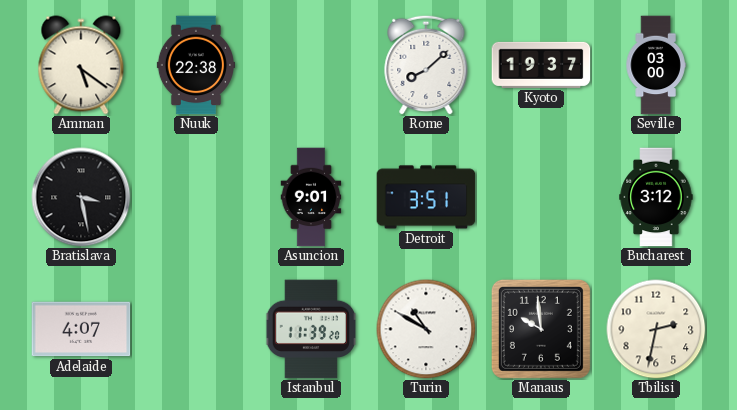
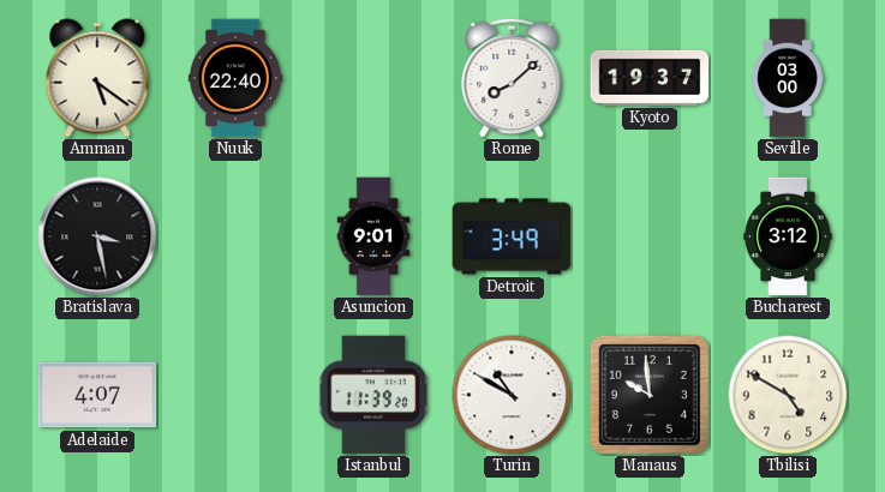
Nuuk: 22:38 -> 22:40 (234, 78)
Detroit: 3:51 -> 3:49 (512, 236)
Tbilisi: 2:32 -> 4:50 (788, 395)
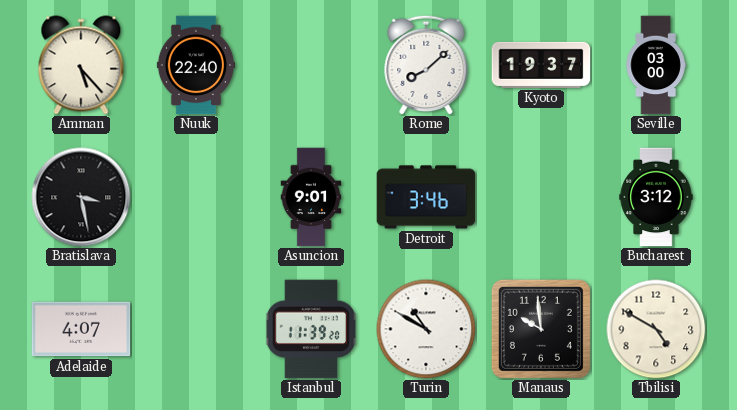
Amman: 5:21 -> 5:23 (81, 65)
Detroit: 3:49 -> 3:46 (426, 197)
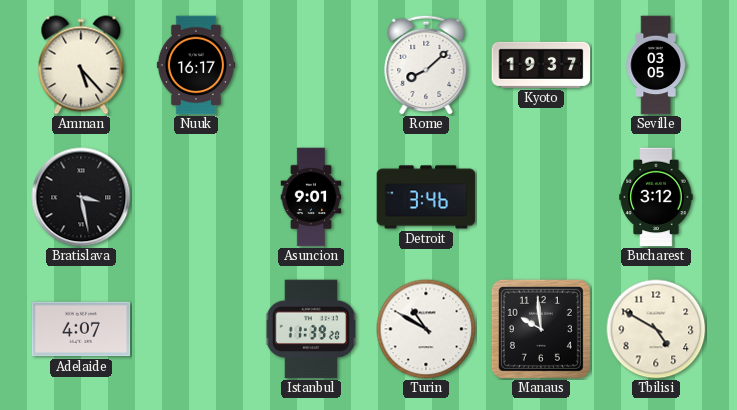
Nuuk: 22:40 -> 16:17 (195, 65)
Seville: 03:00 -> 03:05 (656, 65)
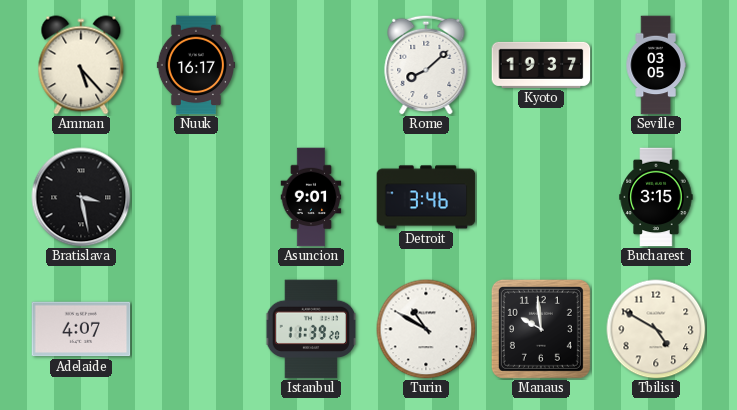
Bucharest: 3:12 -> 3:15 (656, 197)
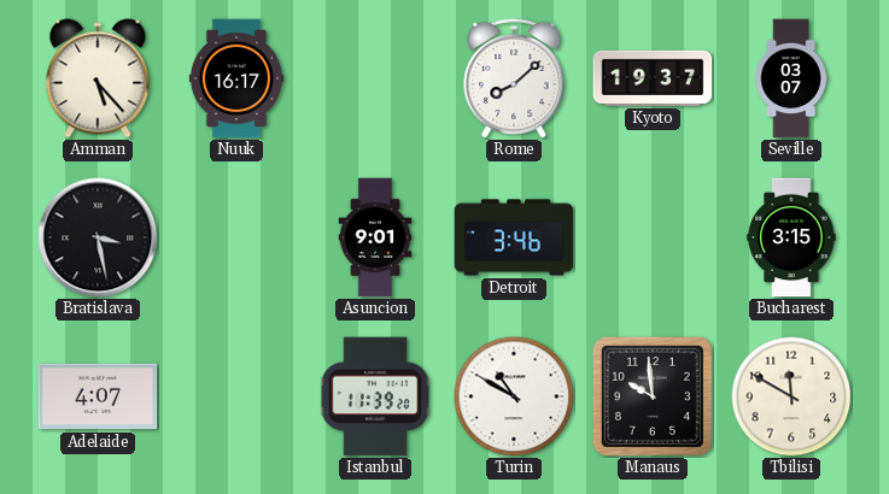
Seville: 03:05 -> 03:07 (791, 78)
Tbilisi: 4:50 -> 11:50 (791, 396)
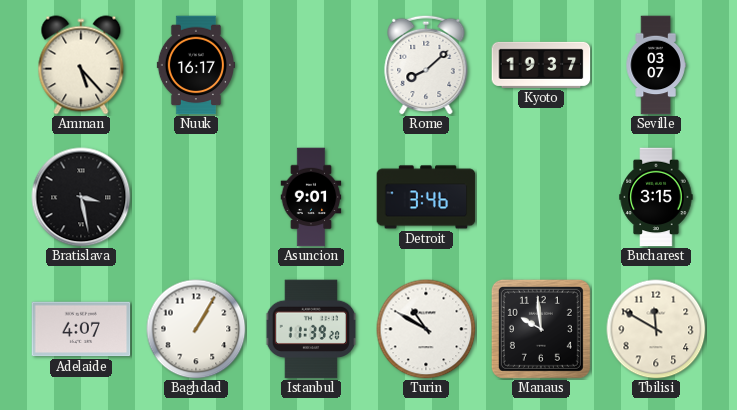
Baghdad: none -> 1:05 (196, 329)
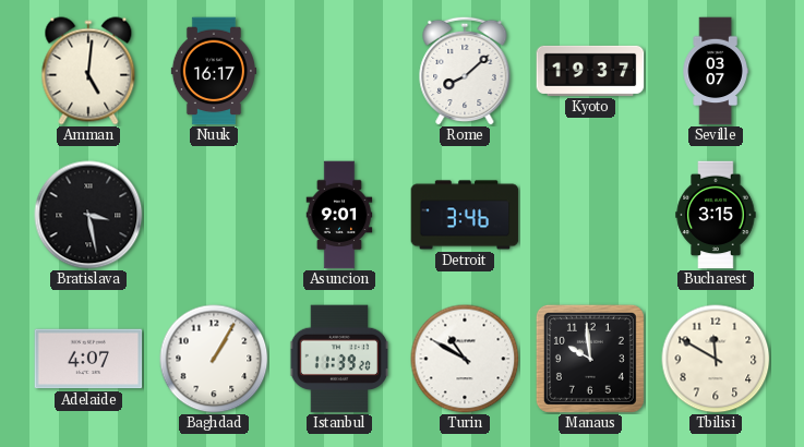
Amman: 5:23 -> 5:01 (88, 71)
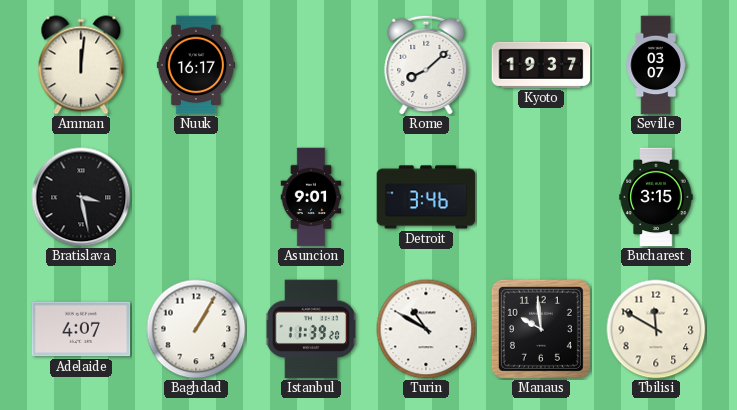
Amman: 5:01 -> 12:01 (81, 65)
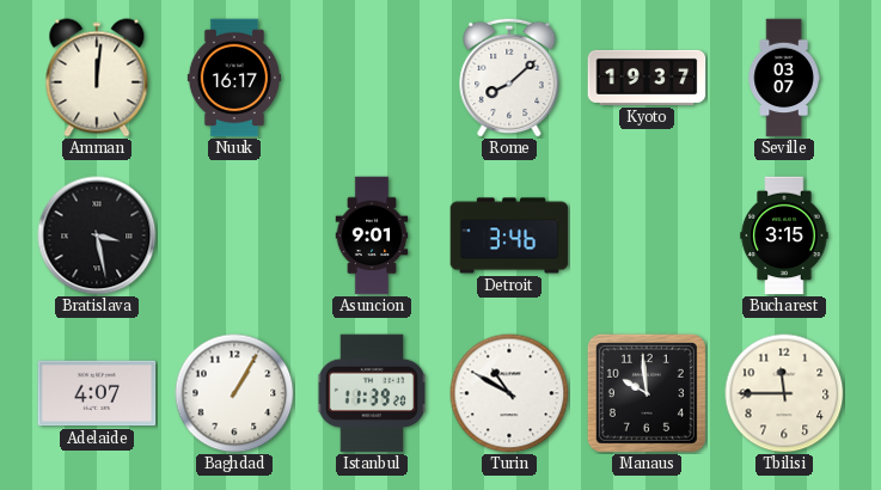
Tbilisi: 11:50 -> 11:45 (784, 393)
